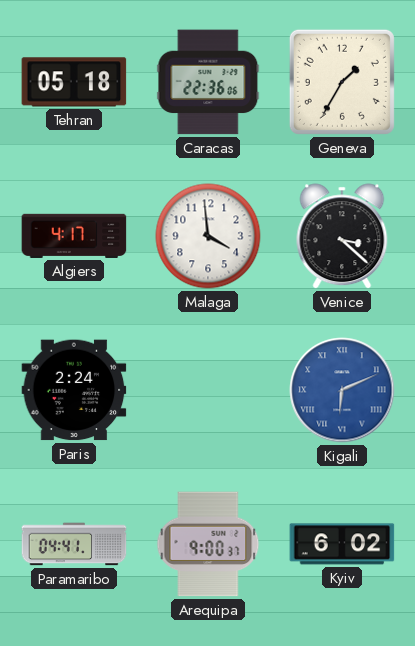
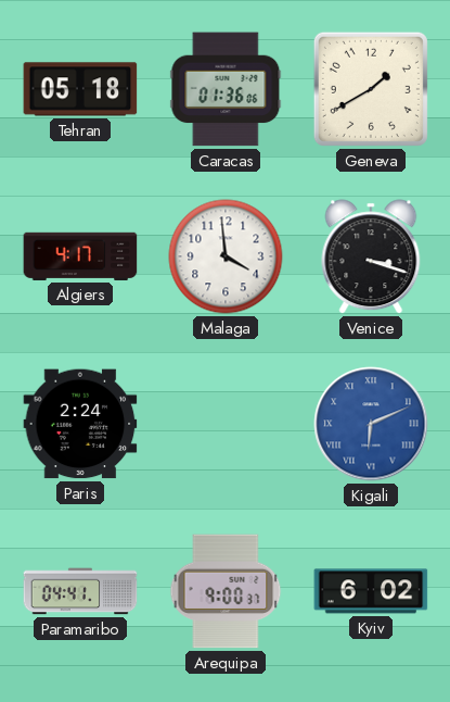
Caracas: 22:36 -> 01:36 (226, 89)
Geneva: 1:35 -> 1:40 (371, 89)
Venice: 3:22 -> 3:18 (371, 256)
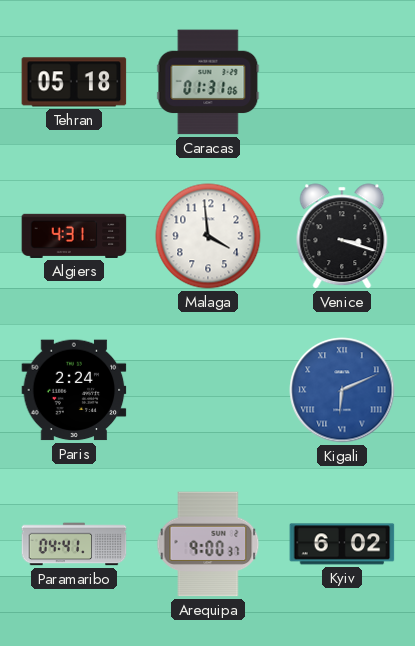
Caracas: 01:36 -> 01:31 (208, 82)
Geneva: 1:40 -> none (371, 89)
Algiers: 4:17 -> 4:31 (74, 236)
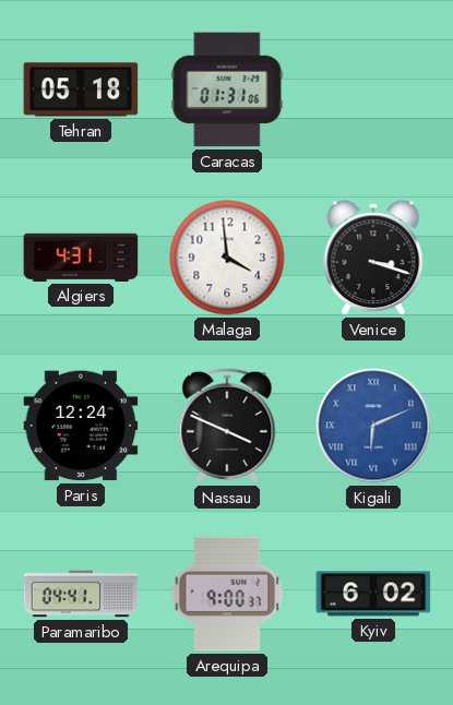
Paris: 2:24 -> 12:24 (81, 426)
Nassau: none -> 3:49 (227, 426)
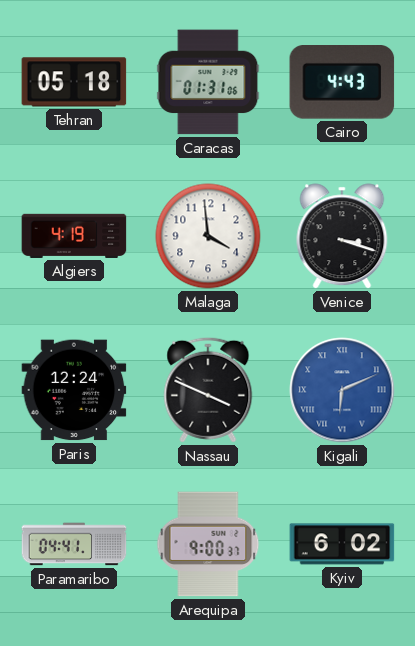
Cairo: none -> 4:43 (342, 83)
Algiers: 4:31 -> 4:19 (74, 236)
